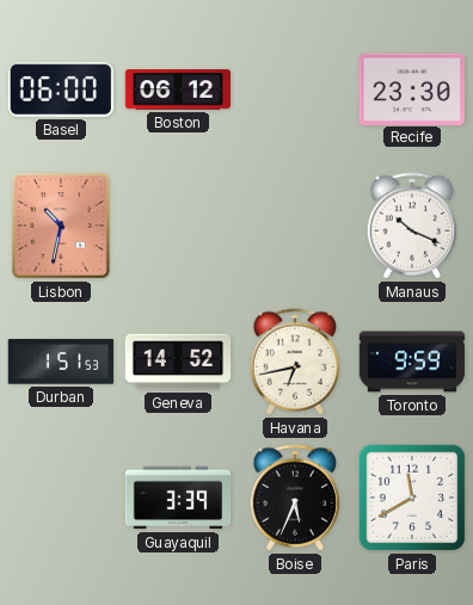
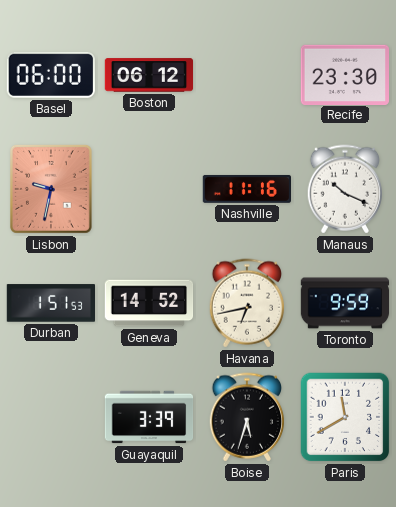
Lisbon: 10:32 -> 9:32 (51, 189)
Nashville: none -> 11:16 (247, 189)
Boise: 5:34 -> 5:33 (247, 417)
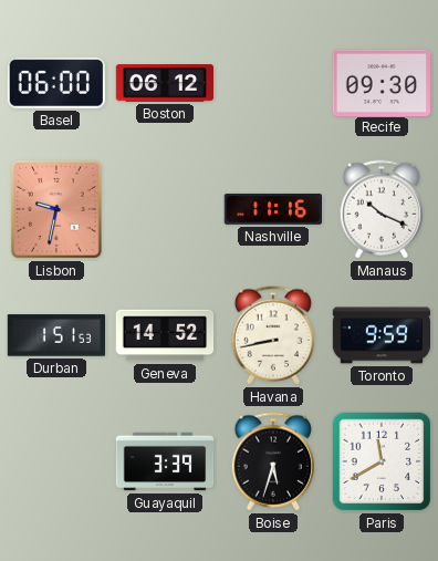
Recife: 23:30 -> 09:30 (382, 82)
Havana: 6:43 -> 8:43 (273, 335)
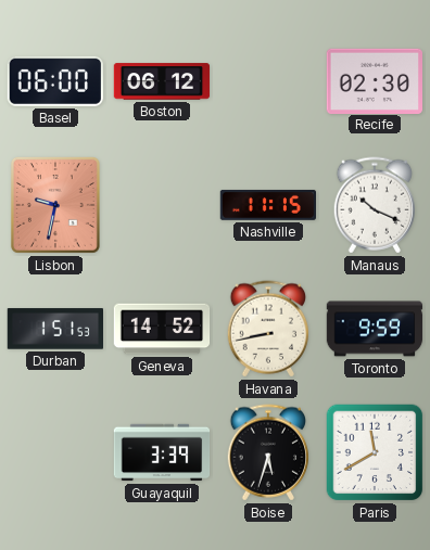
Recife: 09:30 -> 02:30 (375, 80)
Nashville: 11:16 -> 11:15 (268, 205)
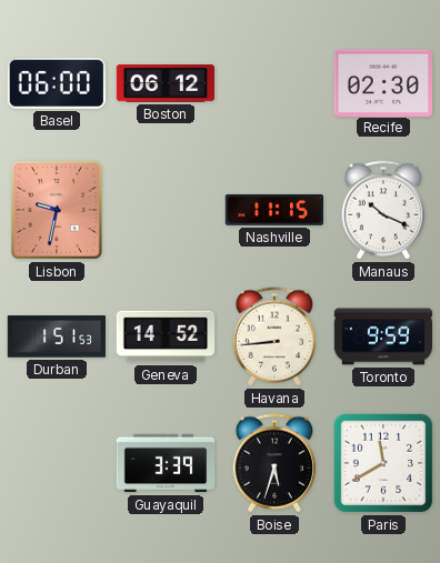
Havana: 8:43 -> 8:44 (274, 336)
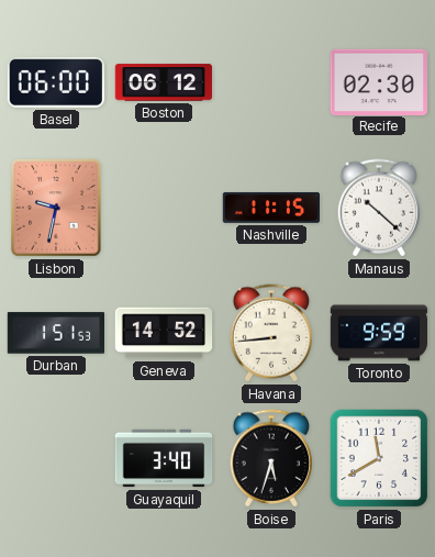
Manaus: 10:19 -> 10:22 (379, 208)
Guayaquil: 3:39 -> 3:40 (164, 458)
